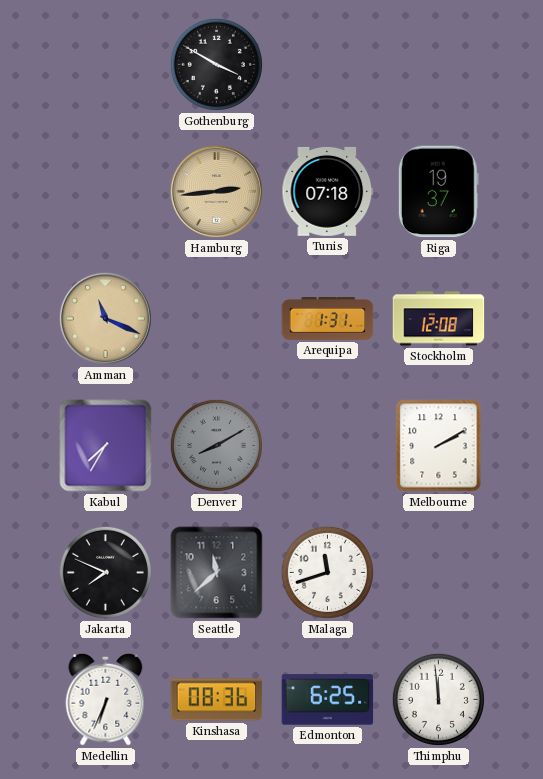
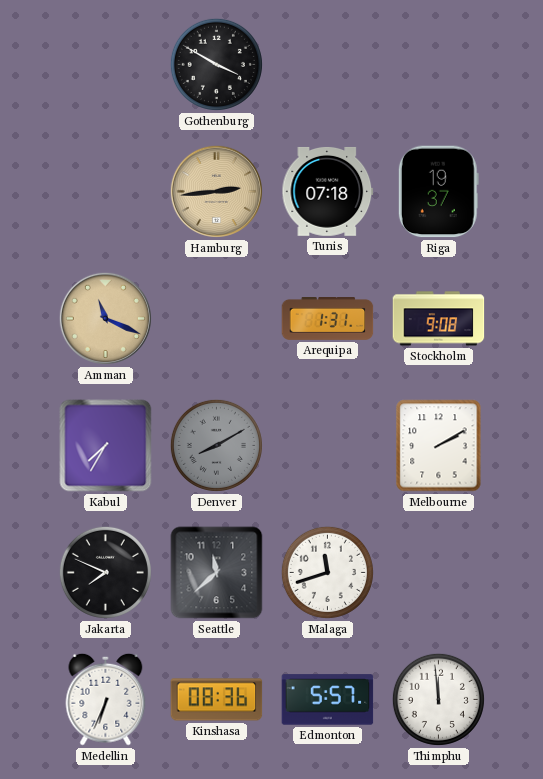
Stockholm: 12:08 -> 9:08 (439, 319)
Edmonton: 6:25 -> 5:57 (328, 700)
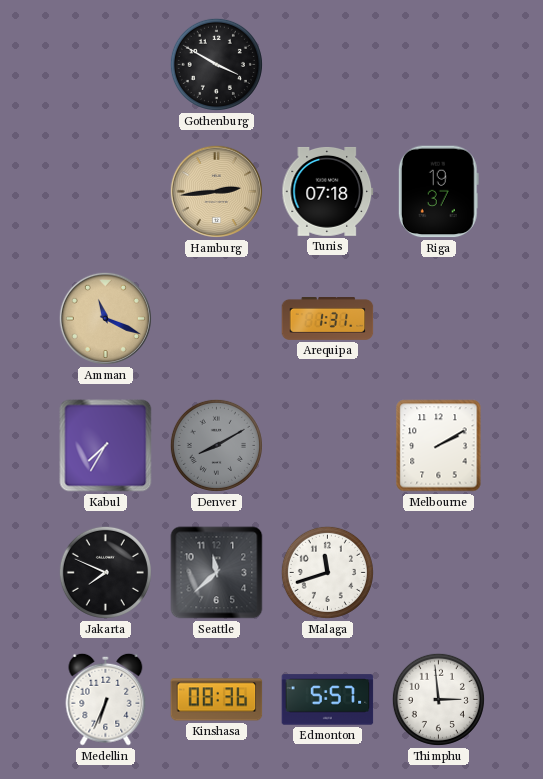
Stockholm: 9:08 -> none (439, 319)
Thimphu: 11:59 -> 2:59 (438, 699)
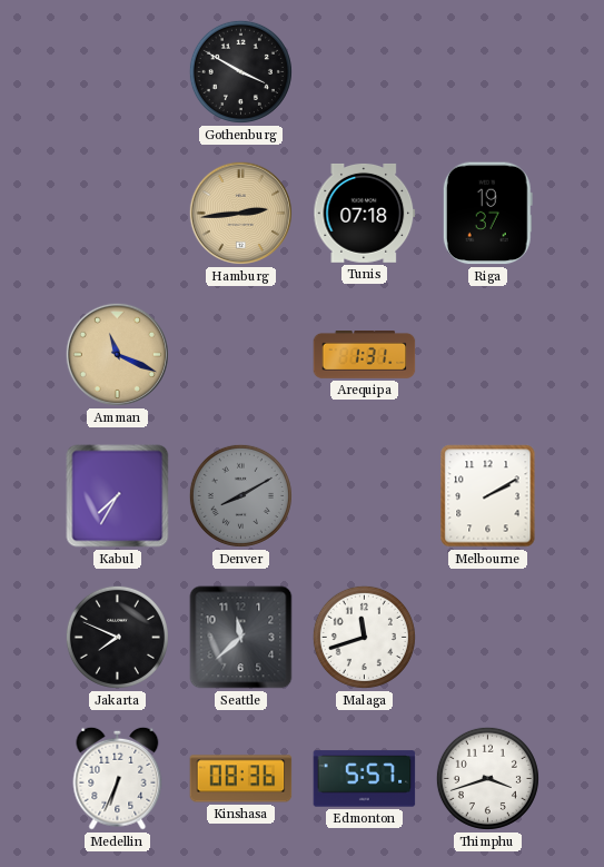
Thimphu: 2:59 -> 3:42 (487, 778)
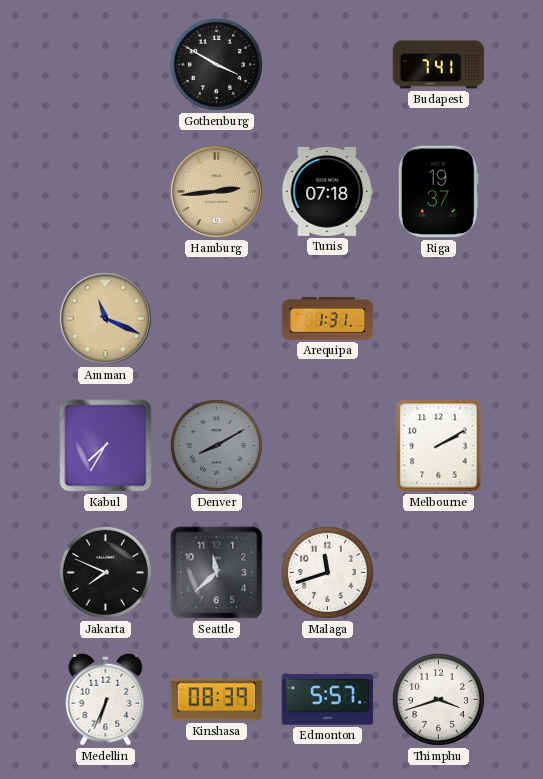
Budapest: none -> 7:41 (439, 65)
Kinshasa: 08:36 -> 08:39 (217, 700)
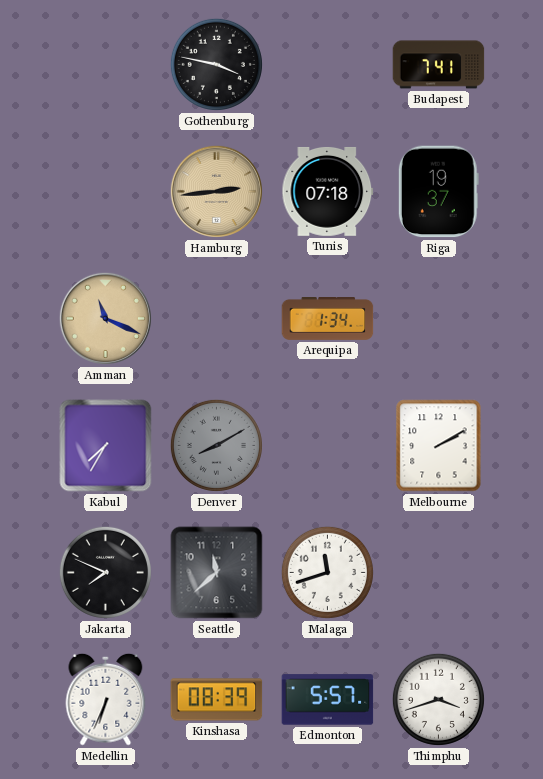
Gothenburg: 3:50 -> 3:47 (216, 64)
Arequipa: 1:31 -> 1:34 (328, 319)
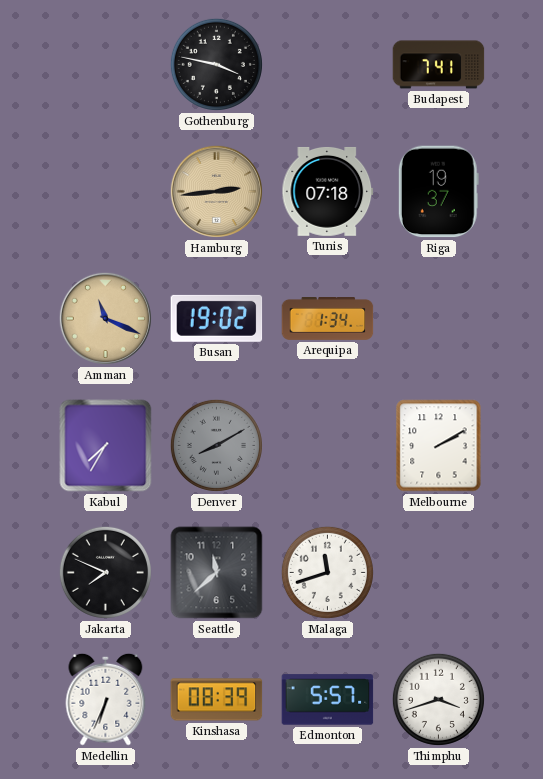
Busan: none -> 19:02 (217, 318)
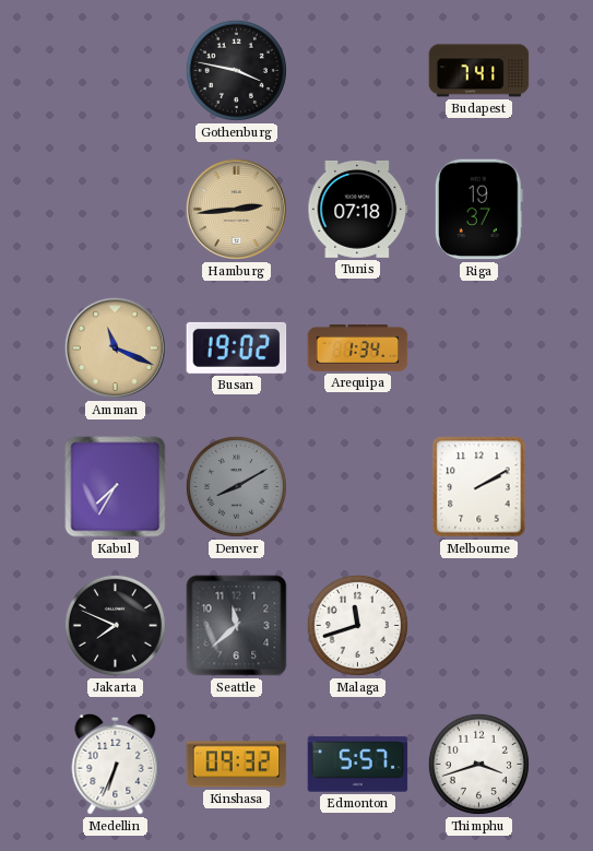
Kinshasa: 08:39 -> 09:32 (237, 765)
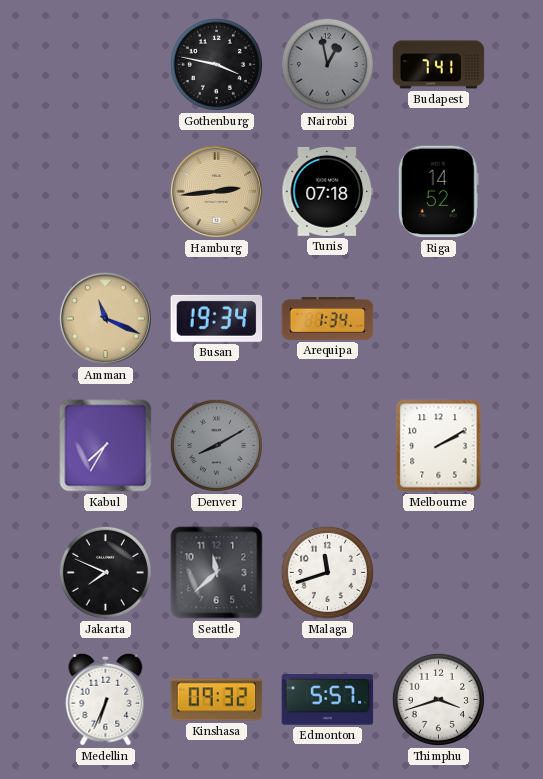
Nairobi: none -> 12:58 (327, 64)
Riga: 19:37 -> 14:52 (438, 192)
Busan: 19:02 -> 19:34 (217, 318)
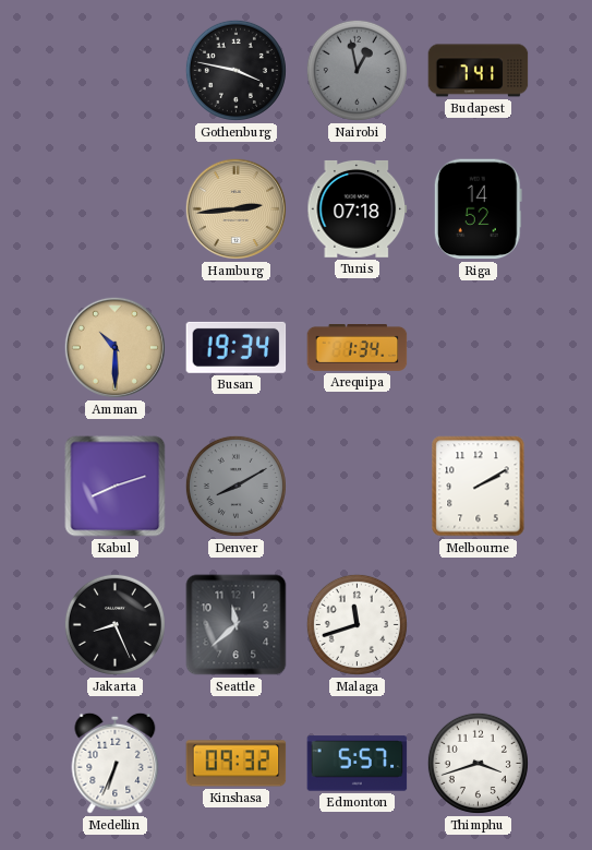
Amman: 11:19 -> 10:30 (114, 347)
Kabul: 7:35 -> 8:12 (116, 487)
Jakarta: 7:49 -> 8:26 (114, 624)
